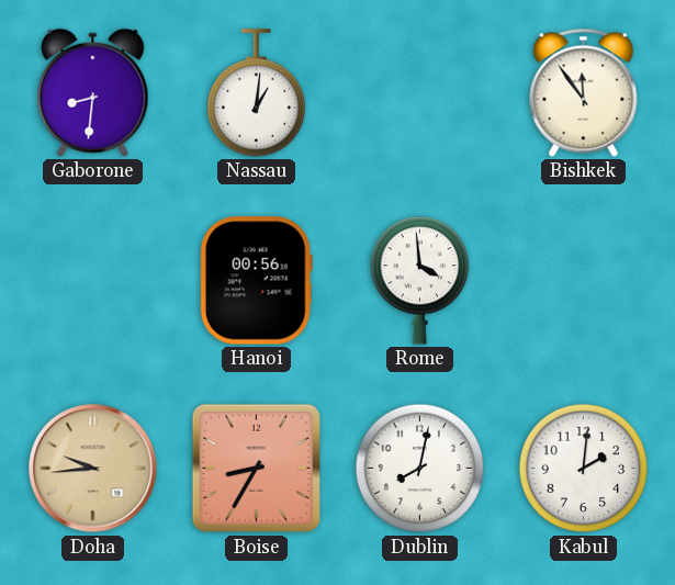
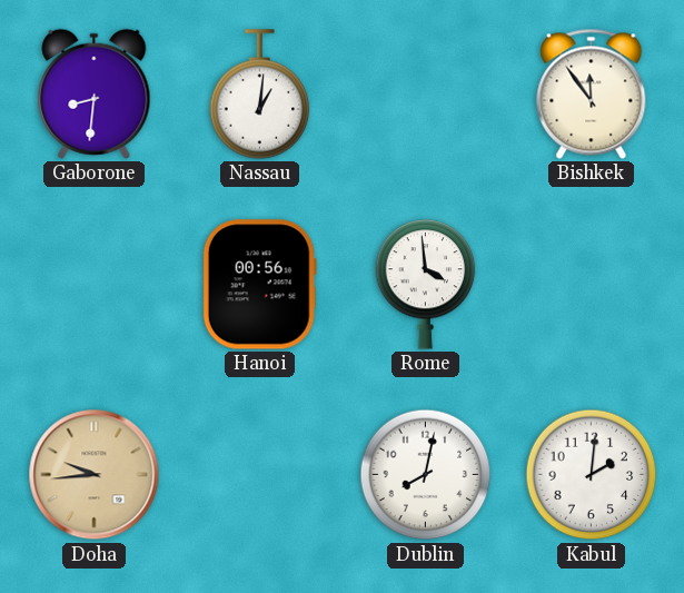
Boise: 8:35 -> none (257, 469)
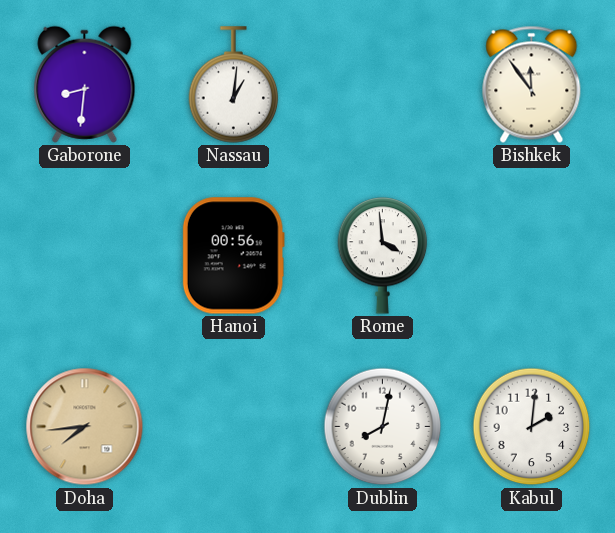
Doha: 9:44 -> 7:44 (85, 427)
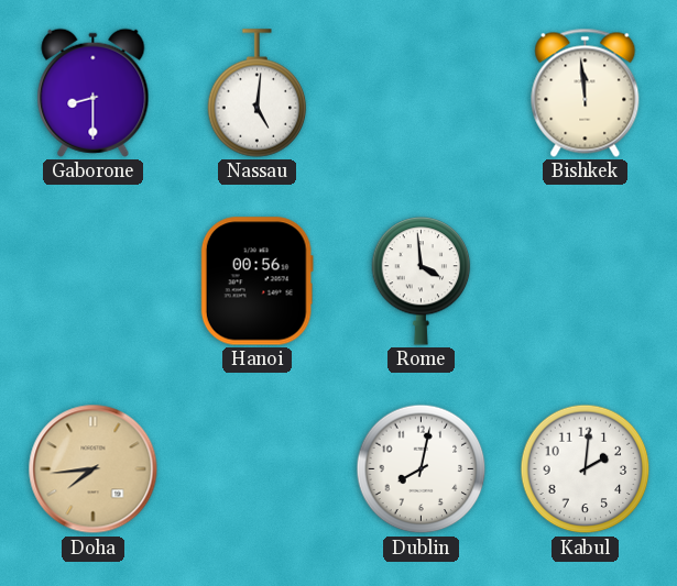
Gaborone: 8:31 -> 8:30 (94, 92)
Nassau: 1:01 -> 5:01 (258, 93)
Bishkek: 11:54 -> 11:59 (586, 92)
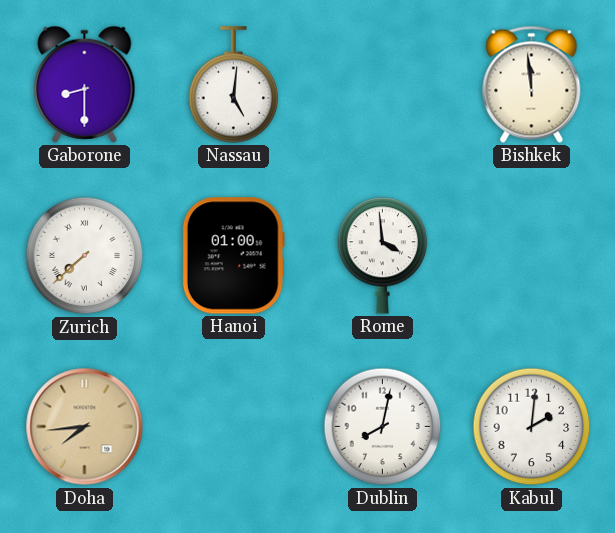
Zurich: none -> 7:38 (85, 256)
Hanoi: 00:56 -> 01:00 (233, 256)
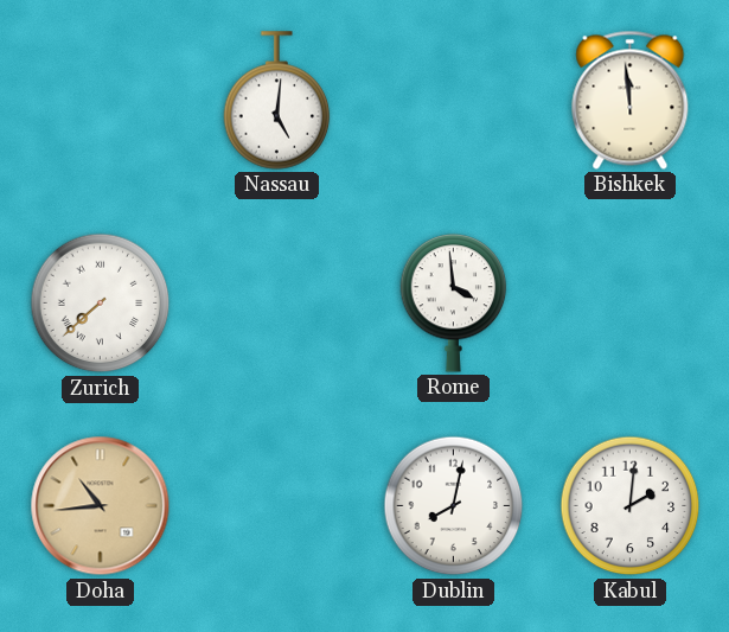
Gaborone: 8:30 -> none (85, 84)
Hanoi: 01:00 -> none (233, 256)
Doha: 7:44 -> 10:44 (101, 506)
